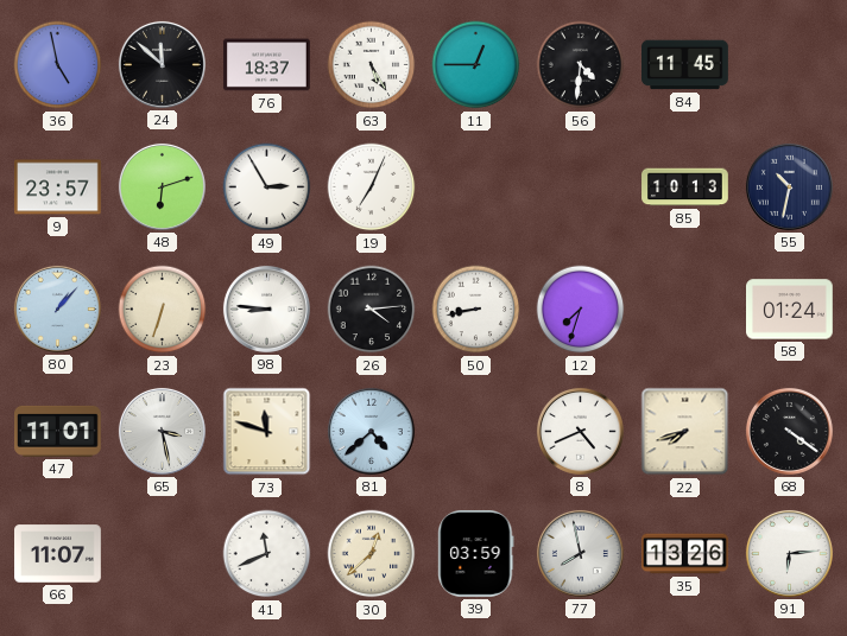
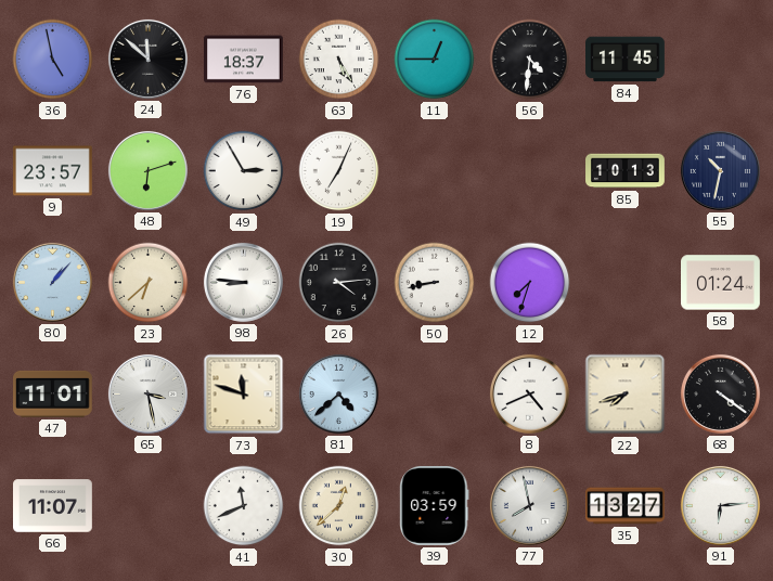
23: 6:33 -> 6:38 (149, 283)
35: 13:26 -> 13:27 (626, 506)
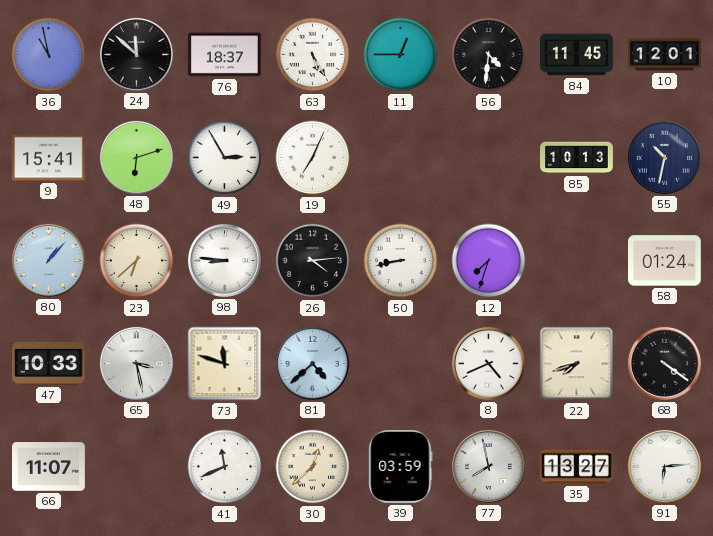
36: 4:58 -> 10:58 (49, 55)
10: none -> 12:01 (665, 55)
9: 23:57 -> 15:41 (49, 158)
47: 11:01 -> 10:33 (49, 363)
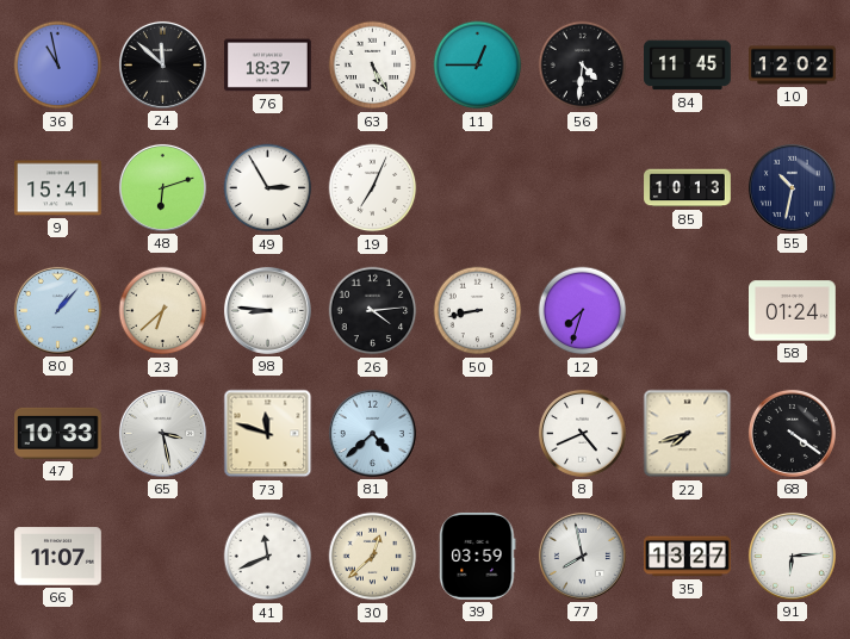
10: 12:01 -> 12:02 (793, 66)
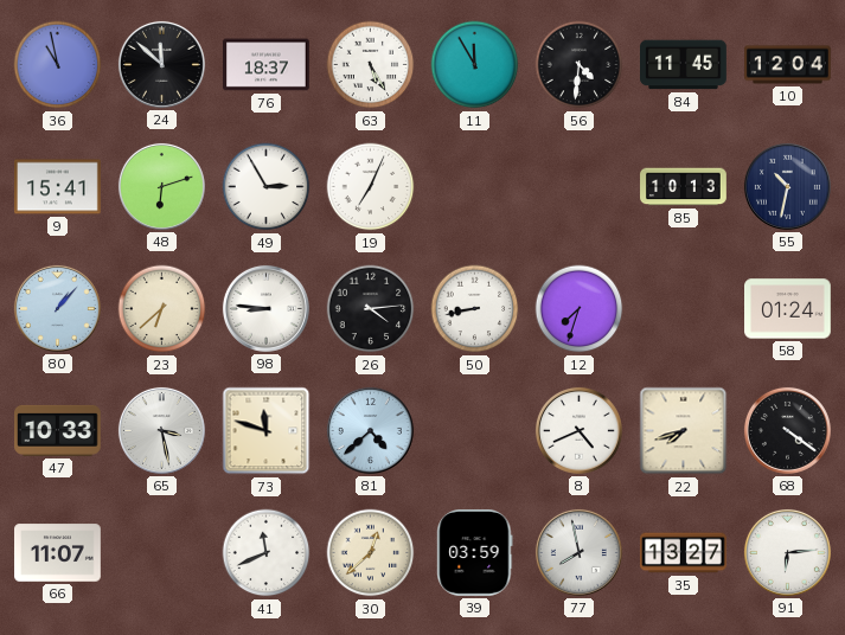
11: 12:45 -> 11:55 (475, 65)
10: 12:02 -> 12:04 (788, 65)
